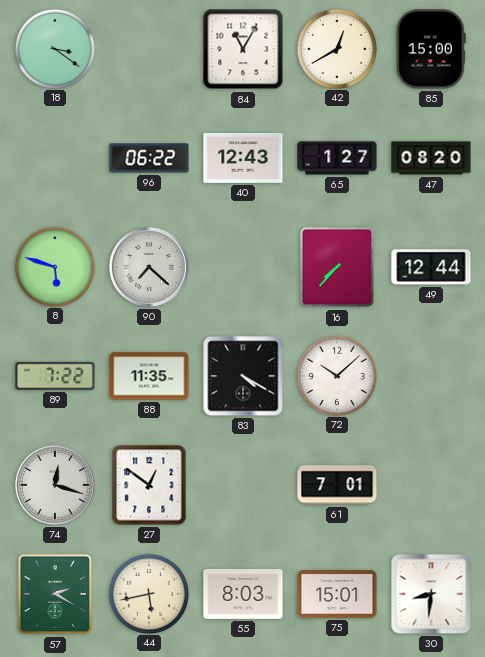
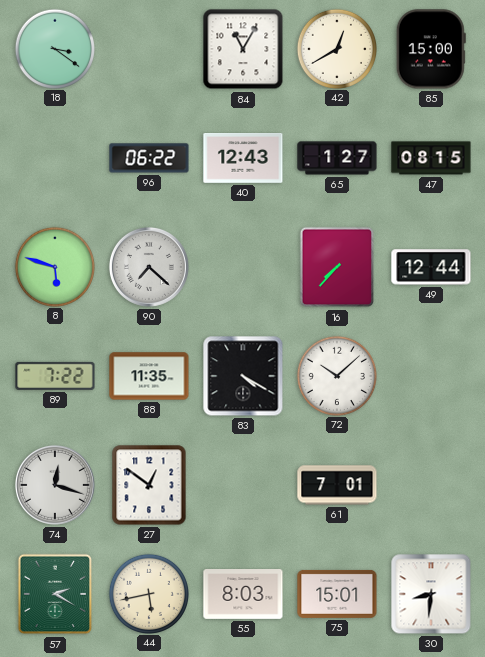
47: 08:20 -> 08:15 (431, 158)
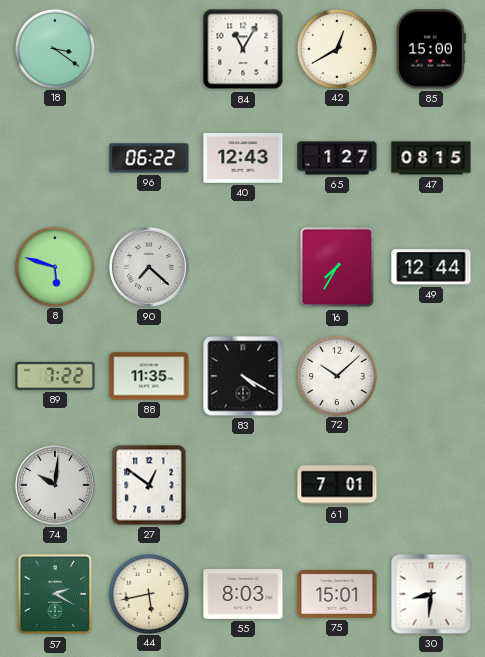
16: 7:37 -> 7:35 (337, 267)
74: 12:18 -> 10:01 (55, 485)
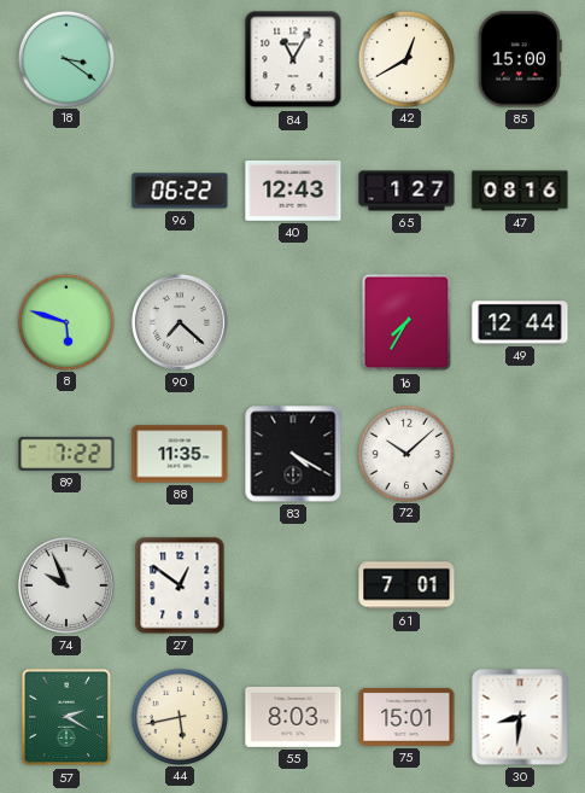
47: 08:15 -> 08:16 (520, 191)
74: 10:01 -> 9:56 (66, 585)
